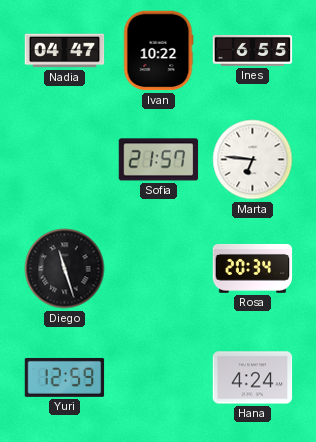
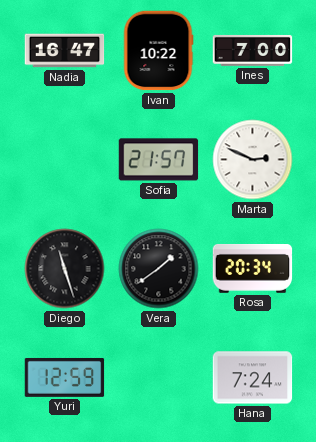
Nadia: 04:47 -> 16:47 (65, 51)
Ines: 6:55 -> 7:00 (253, 50)
Marta: 6:46 -> 2:49 (253, 160)
Vera: none -> 1:39 (159, 269)
Hana: 4:24 -> 7:24 (253, 378)
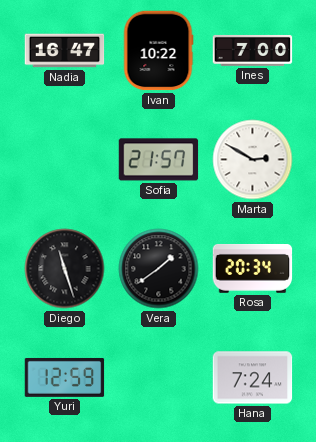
Marta: 2:49 -> 2:50 (253, 160)
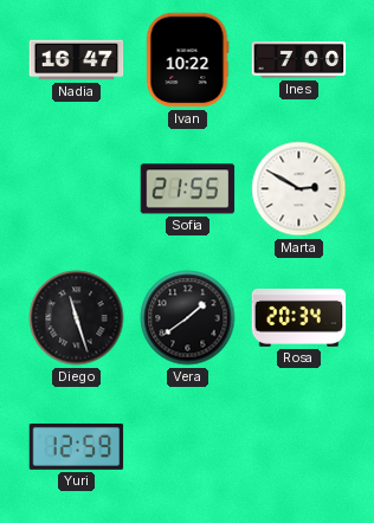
Sofia: 21:57 -> 21:55 (188, 189)
Hana: 7:24 -> none (253, 378)
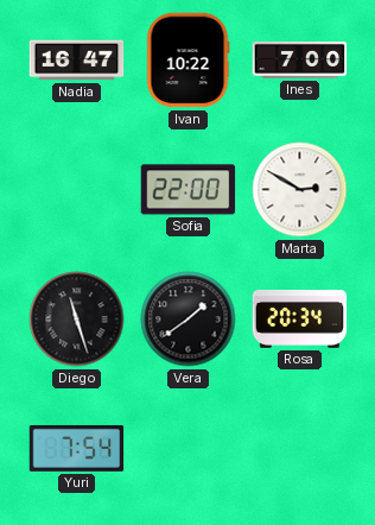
Sofia: 21:55 -> 22:00 (189, 190)
Yuri: 12:59 -> 7:54 (77, 448)
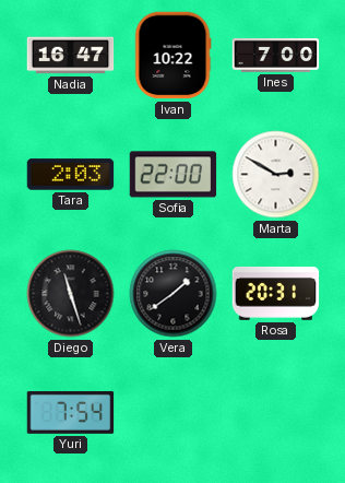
Tara: none -> 2:03 (71, 175)
Rosa: 20:34 -> 20:31 (276, 294)
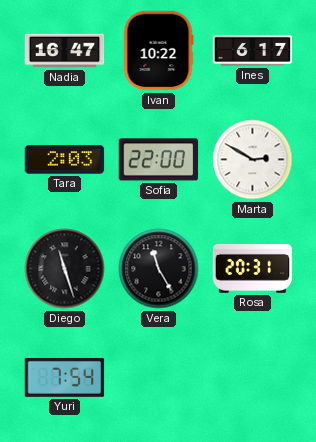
Ines: 7:00 -> 6:17 (253, 50)
Vera: 1:39 -> 11:25 (159, 269)
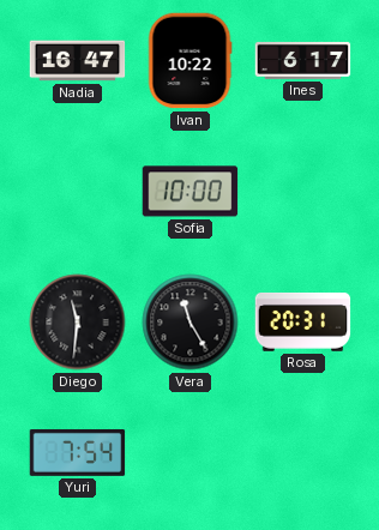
Tara: 2:03 -> none (65, 160)
Sofia: 22:00 -> 10:00 (191, 192)
Marta: 2:50 -> none (253, 160)
Diego: 11:27 -> 11:31 (78, 323)
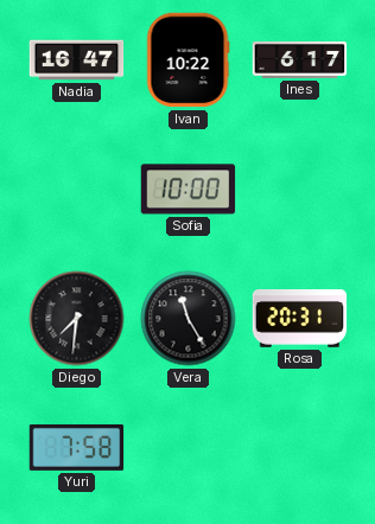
Diego: 11:31 -> 7:31 (77, 319)
Yuri: 7:54 -> 7:58 (77, 447)
